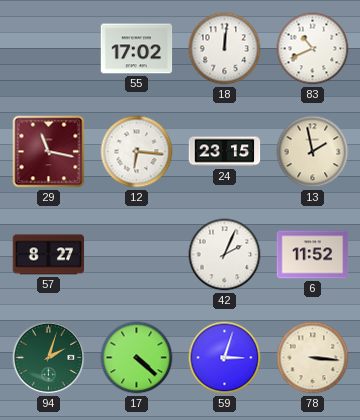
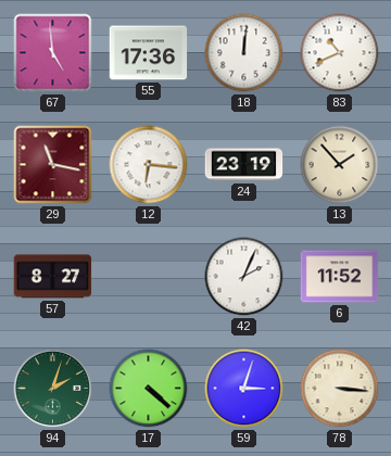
67: none -> 4:59 (53, 53)
55: 17:02 -> 17:36 (149, 53)
24: 23:15 -> 23:19 (244, 165)
13: 1:58 -> 1:53 (340, 165)
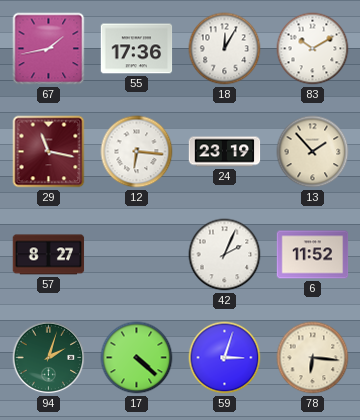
67: 4:59 -> 1:43 (49, 49)
18: 12:01 -> 12:05 (225, 49)
83: 10:41 -> 10:10 (313, 49)
78: 3:16 -> 6:16 (313, 358)
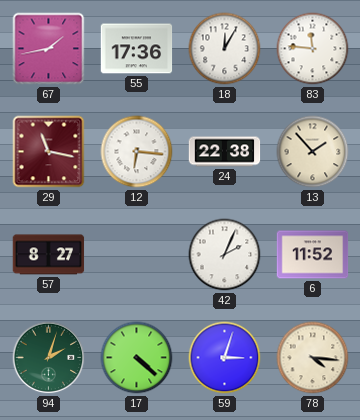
83: 10:10 -> 11:46 (313, 49)
24: 23:19 -> 22:38 (225, 152)
78: 6:16 -> 4:16 (313, 358)
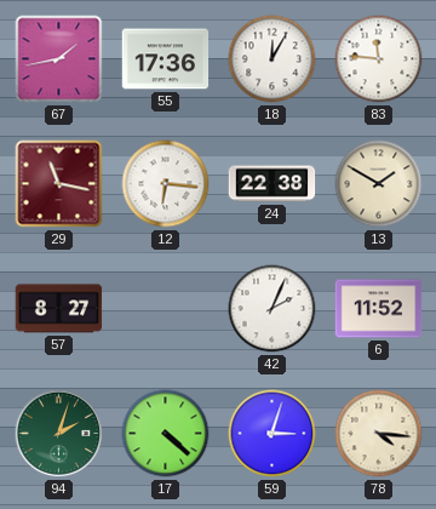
13: 1:53 -> 1:50 (379, 184)
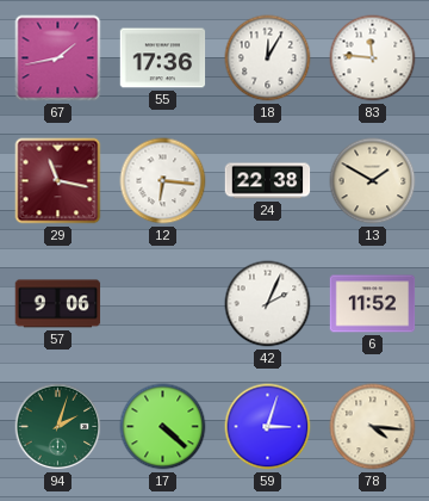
57: 8:27 -> 9:06 (58, 304)
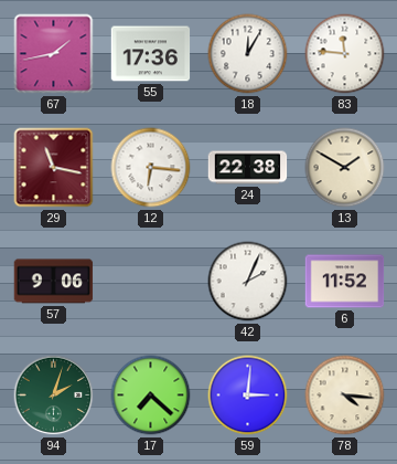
17: 4:22 -> 7:22 (151, 396)
59: 3:03 -> 3:01 (248, 396)
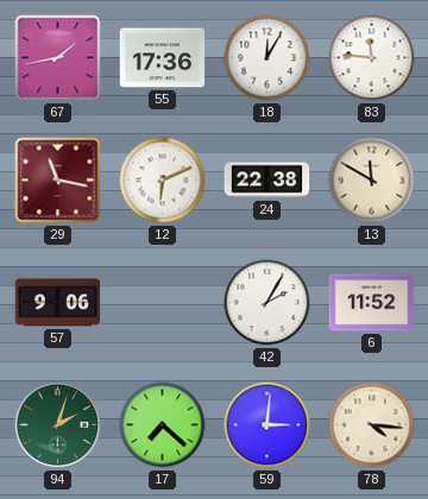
12: 6:16 -> 6:11 (163, 181)
13: 1:50 -> 11:50 (372, 181)
42: 2:04 -> 2:05 (267, 303)
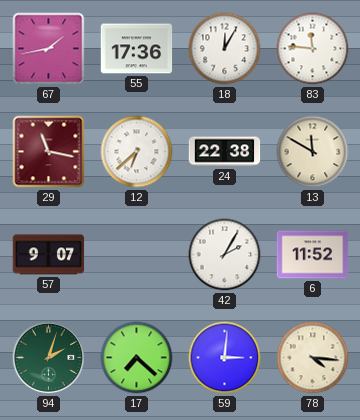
12: 6:11 -> 6:38 (137, 152)
57: 9:06 -> 9:07 (49, 255)
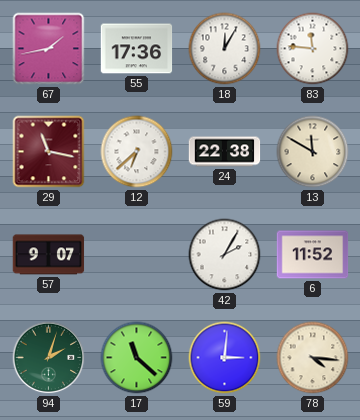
17: 7:22 -> 11:22 (137, 358)
